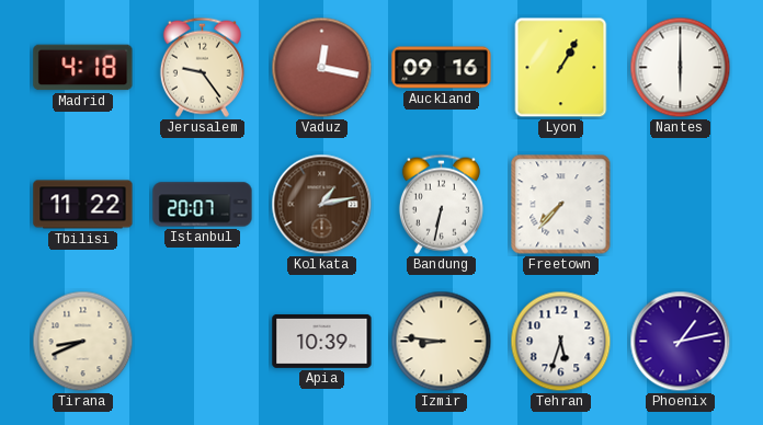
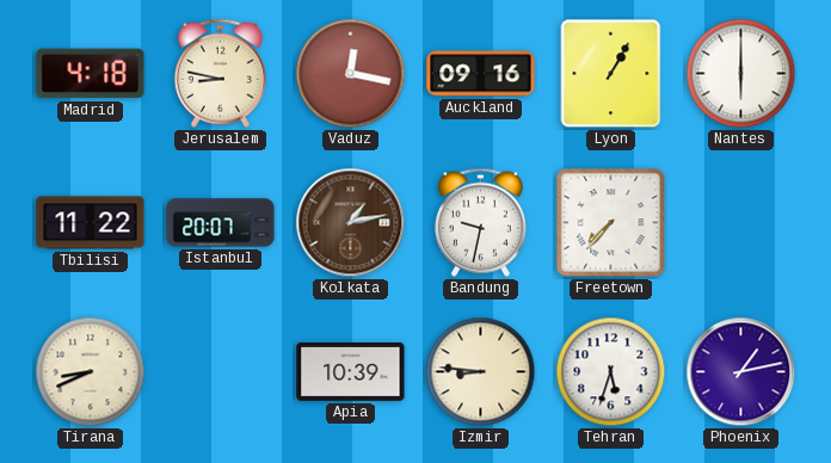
Jerusalem: 9:24 -> 8:47 (220, 73)
Bandung: 6:32 -> 9:32 (480, 222)
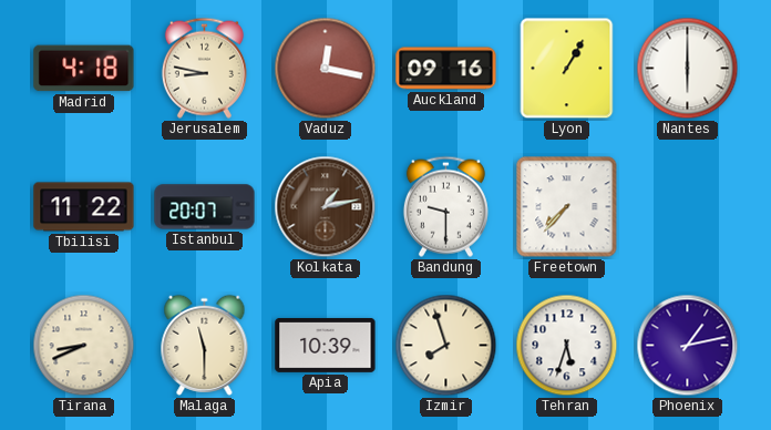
Bandung: 9:32 -> 9:30 (445, 206)
Malaga: none -> 11:30 (205, 345)
Izmir: 8:46 -> 7:57 (446, 346)
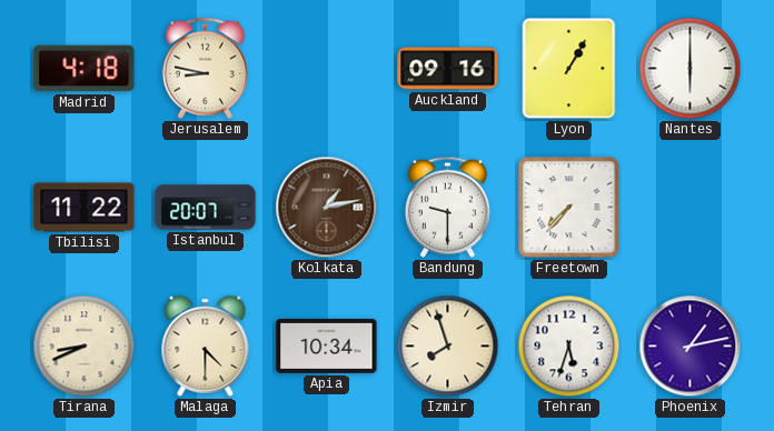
Vaduz: 12:17 -> none (326, 69)
Malaga: 11:30 -> 4:30 (206, 345)
Apia: 10:39 -> 10:34 (327, 345)
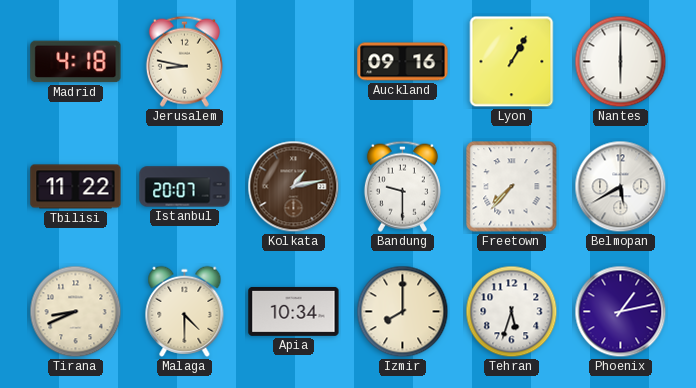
Belmopan: none -> 5:40 (621, 187)
Izmir: 7:57 -> 8:00 (403, 312)
